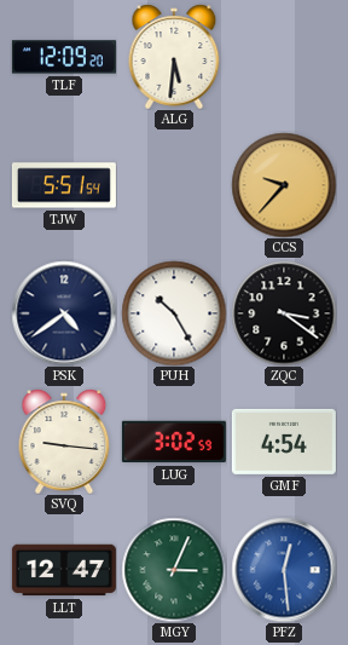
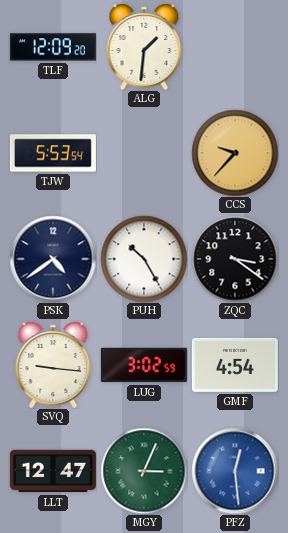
ALG: 5:31 -> 1:31 (144, 47)
TJW: 5:51 -> 5:53 (53, 153)
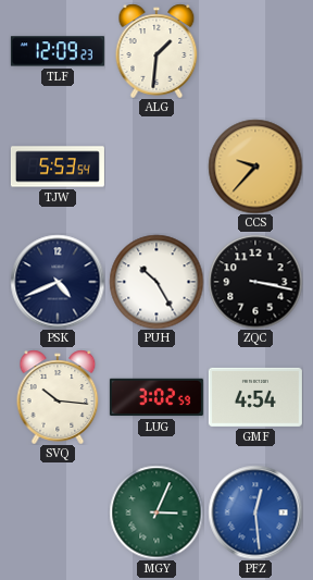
TLF: 12:09:20 -> 12:09:23 (58, 51)
PSK: 4:39 -> 4:41 (58, 282)
ZQC: 3:21 -> 3:17 (255, 282)
SVQ: 9:16 -> 10:16 (58, 397)
LLT: 12:47 -> none (53, 471)
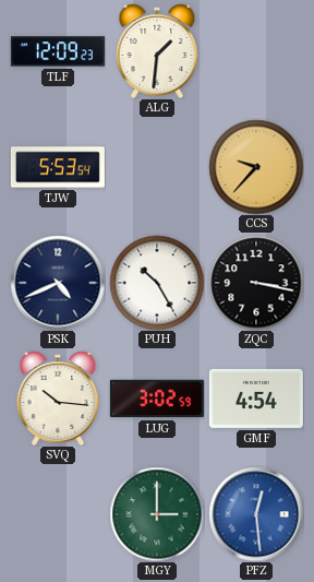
MGY: 3:04 -> 3:00 (157, 514)
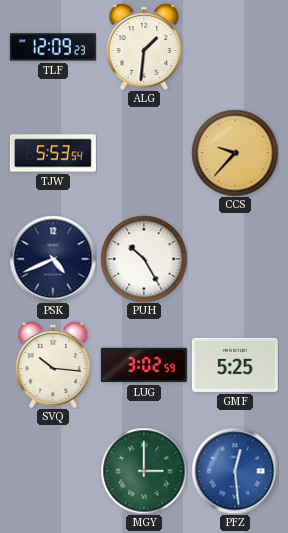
ZQC: 3:17 -> none (256, 283)
GMF: 4:54 -> 5:25 (235, 365)
